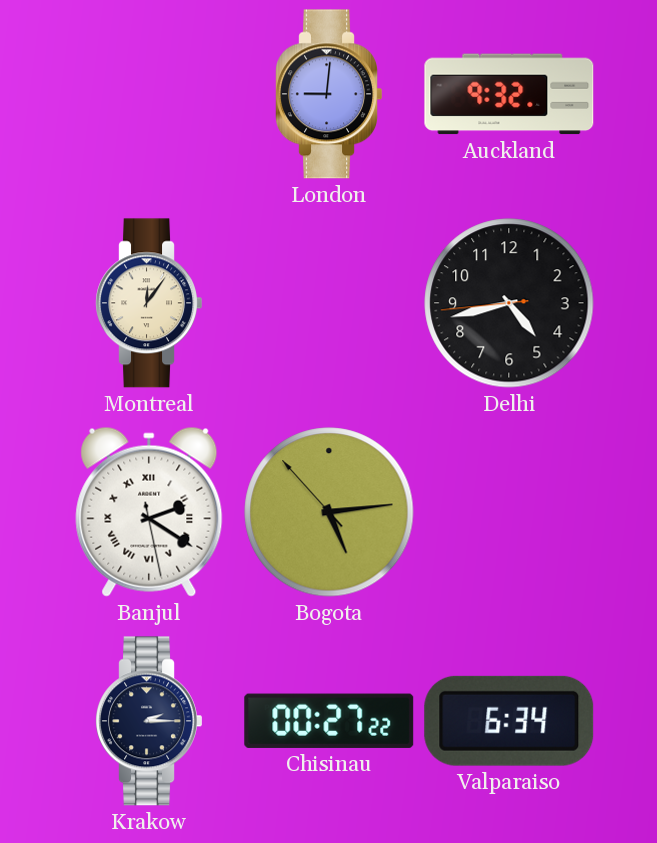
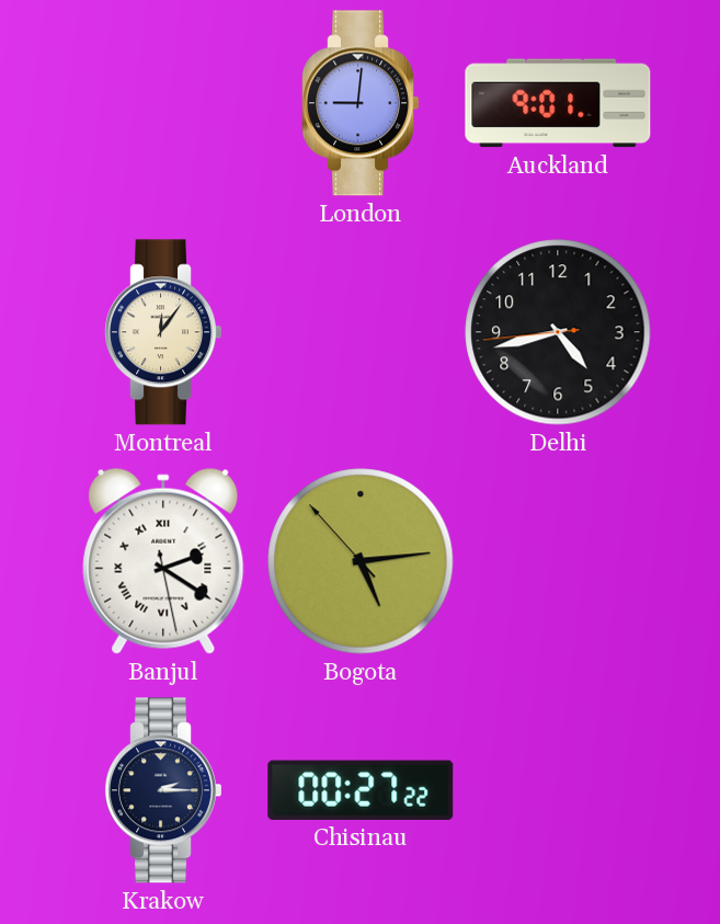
Auckland: 9:32 -> 9:01 (558, 103)
Valparaiso: 6:34 -> none (509, 721)
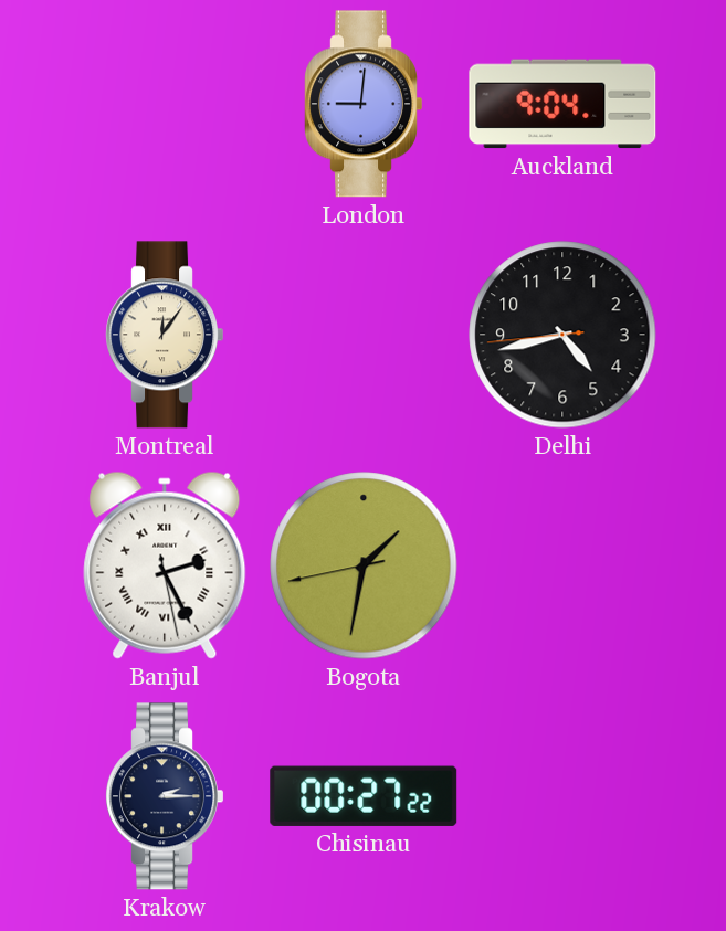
Auckland: 9:01 -> 9:04 (562, 104)
Banjul: 2:20 -> 2:25 (165, 565)
Bogota: 5:13 -> 1:31 (364, 565)
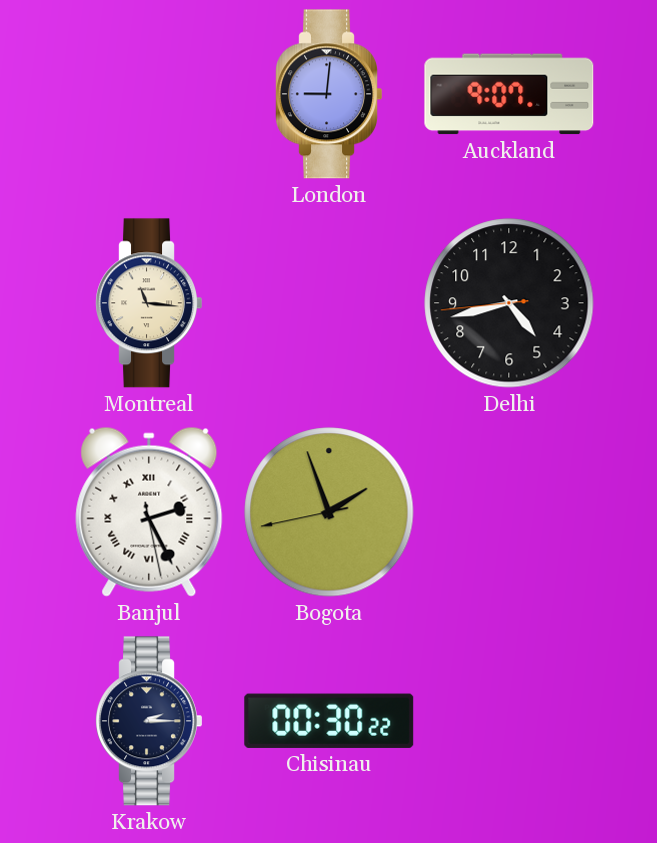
Auckland: 9:04 -> 9:07 (509, 94)
Montreal: 12:06 -> 11:16 (148, 303)
Bogota: 1:31 -> 1:56 (329, 512)
Chisinau: 00:27 -> 00:30 (329, 721)
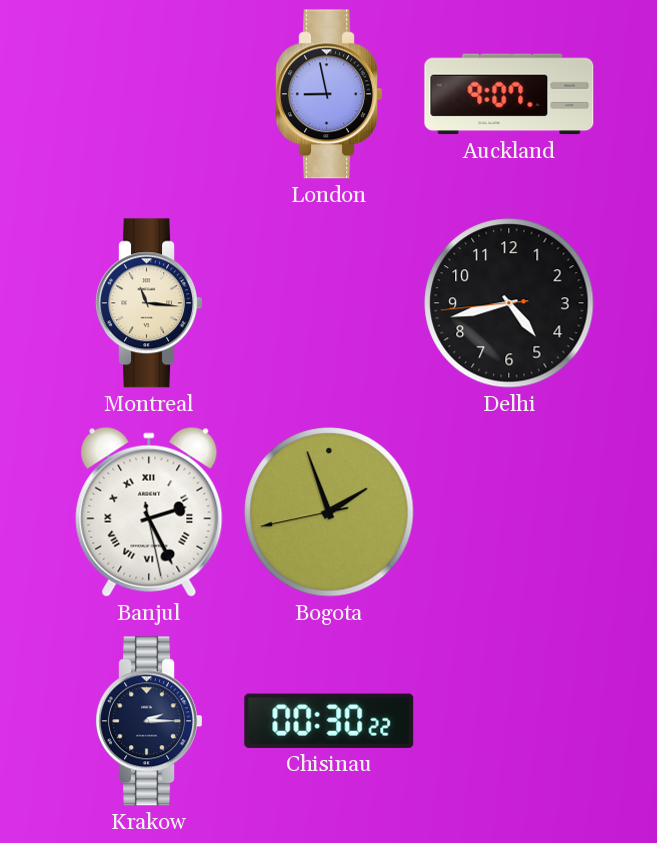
London: 9:01 -> 8:58 (328, 94)
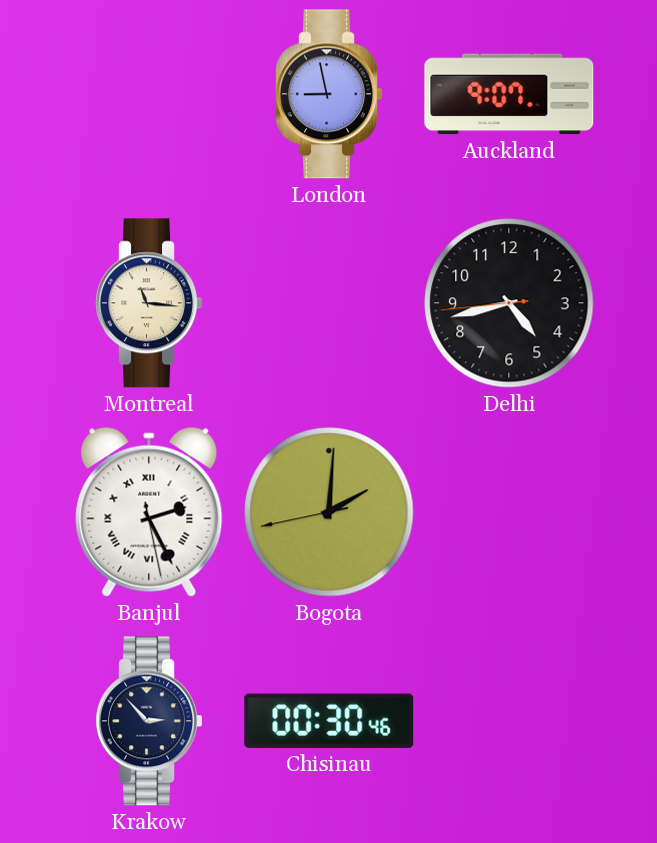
Bogota: 1:56 -> 2:00 (329, 512)
Krakow: 2:15 -> 2:53 (148, 721)
Chisinau: 00:30:22 -> 00:30:46 (329, 721)
